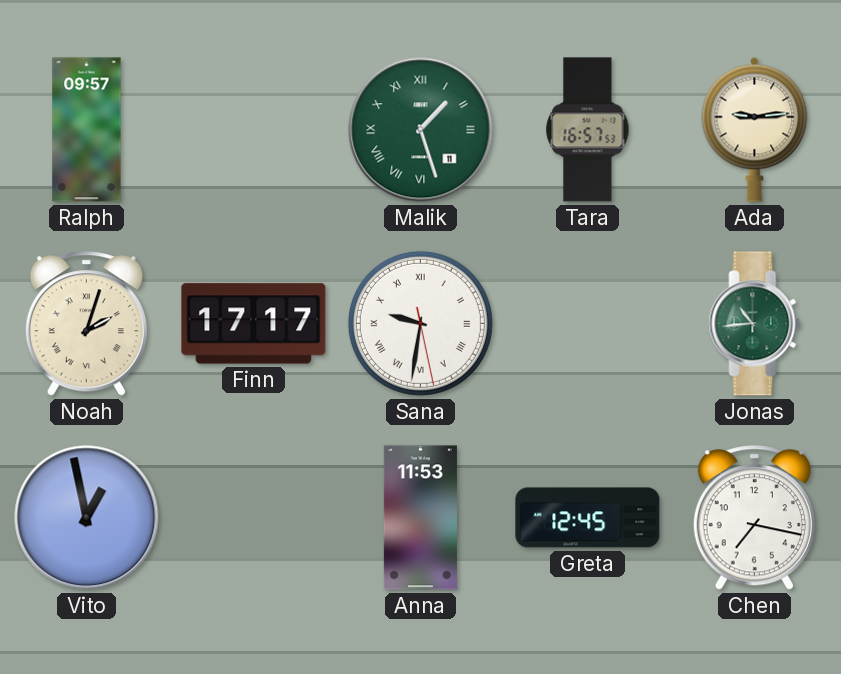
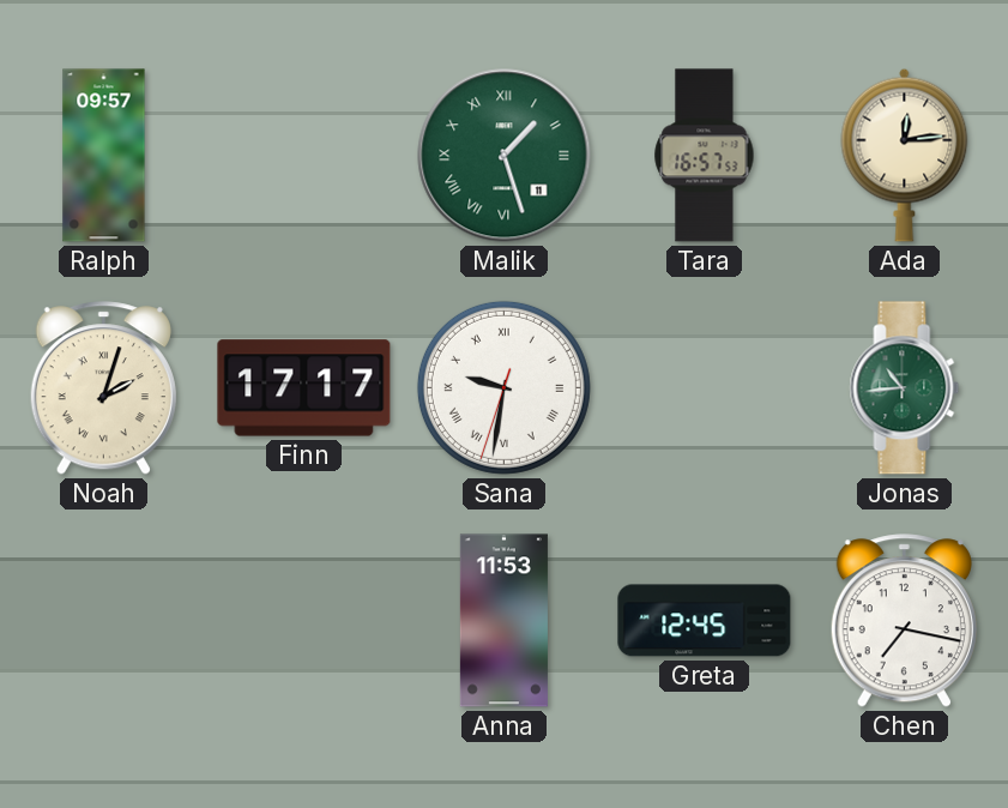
Ada: 9:14 -> 12:14 (905, 155)
Sana: 9:31:28 -> 9:31:33 (503, 387)
Vito: 12:58 -> none (87, 518)
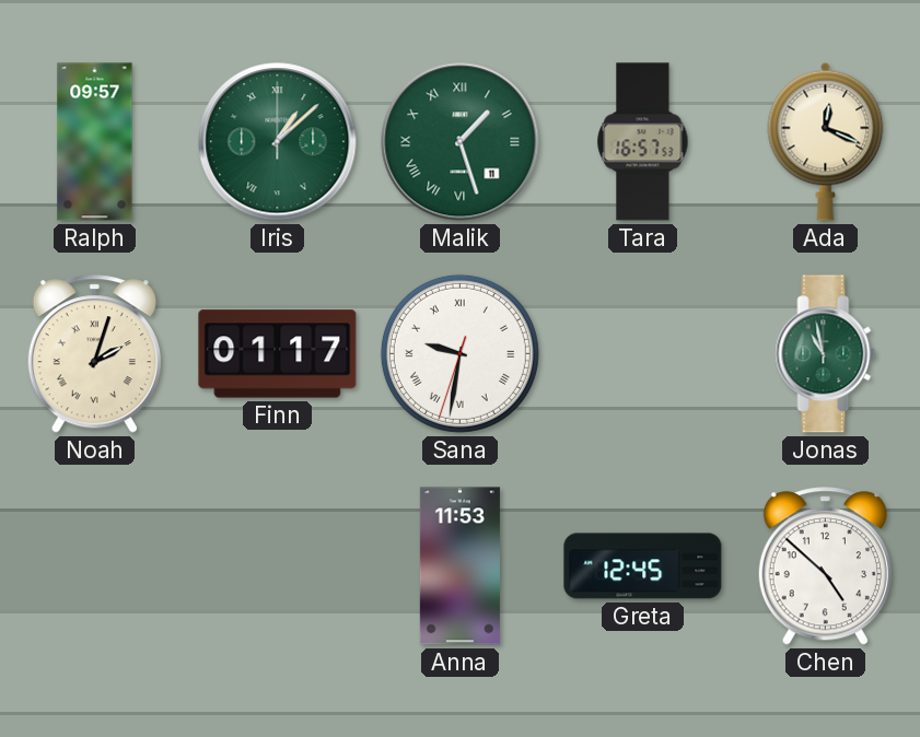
Iris: none -> 1:08 (278, 142)
Ada: 12:14 -> 12:19 (826, 141)
Finn: 17:17 -> 01:17 (278, 354)
Jonas: 10:44 -> 10:58 (826, 354)
Chen: 7:17 -> 4:52 (825, 566)
